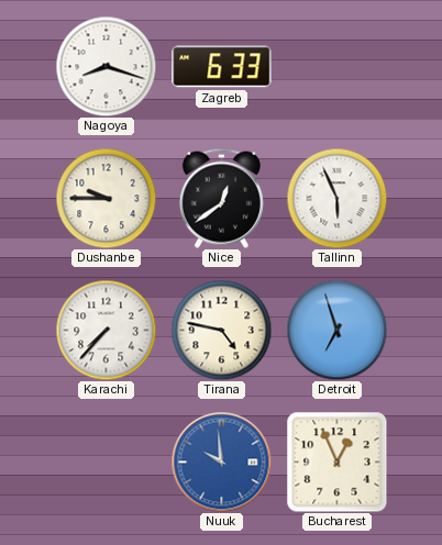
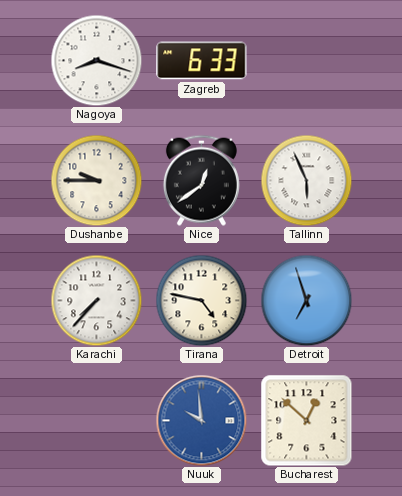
Bucharest: 12:56 -> 12:52 (307, 421)
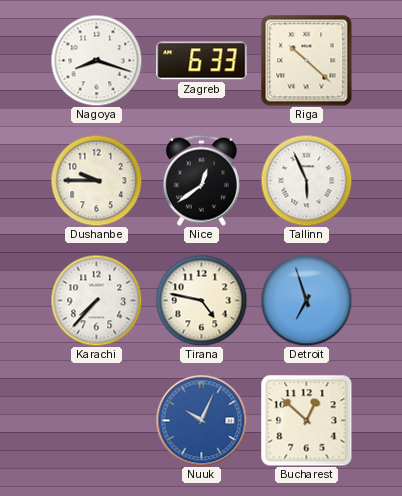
Riga: none -> 10:22 (307, 61)
Nuuk: 9:59 -> 10:04 (201, 420)
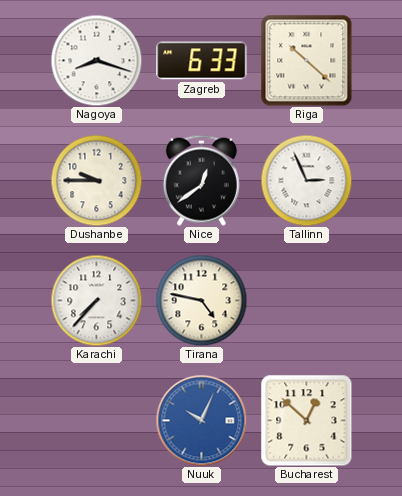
Tallinn: 5:56 -> 2:56 (306, 180)
Detroit: 6:57 -> none (306, 300)
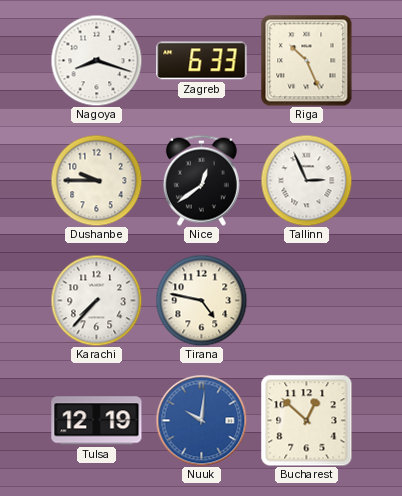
Riga: 10:22 -> 10:26 (307, 61)
Tulsa: none -> 12:19 (97, 421)
Nuuk: 10:04 -> 10:01 (201, 420)
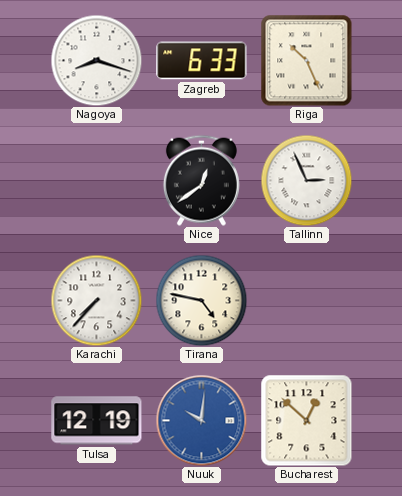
Dushanbe: 9:45 -> none (96, 180)
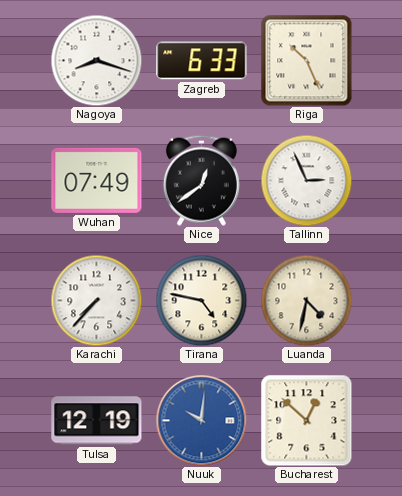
Wuhan: none -> 07:49 (97, 180)
Luanda: none -> 4:32 (306, 300)
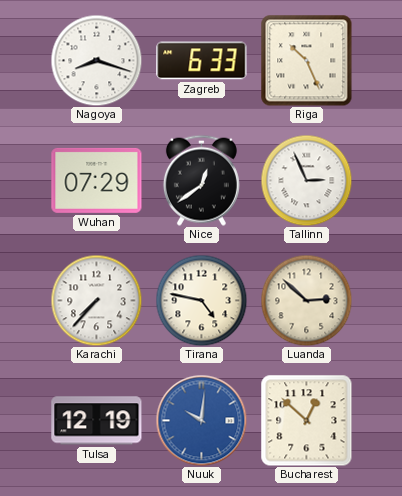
Wuhan: 07:49 -> 07:29 (97, 180)
Luanda: 4:32 -> 2:52 (306, 300)
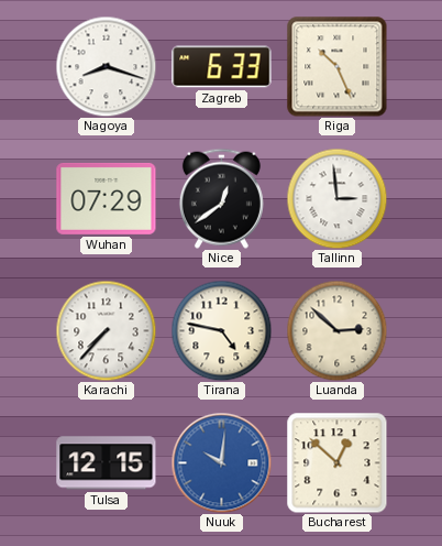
Tallinn: 2:56 -> 2:59 (336, 198)
Tulsa: 12:19 -> 12:15 (107, 463)
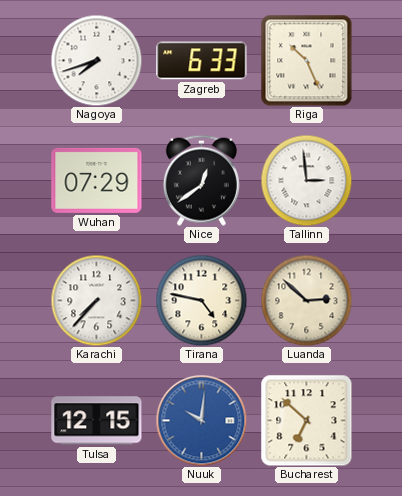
Nagoya: 8:18 -> 7:42 (96, 60)
Bucharest: 12:52 -> 6:52 (307, 421)
